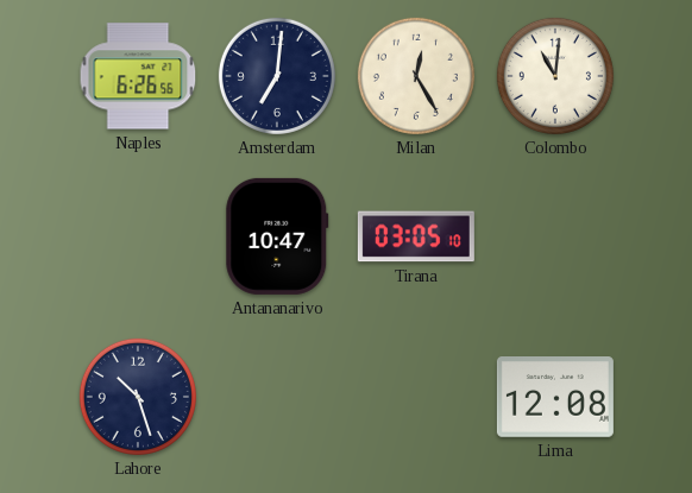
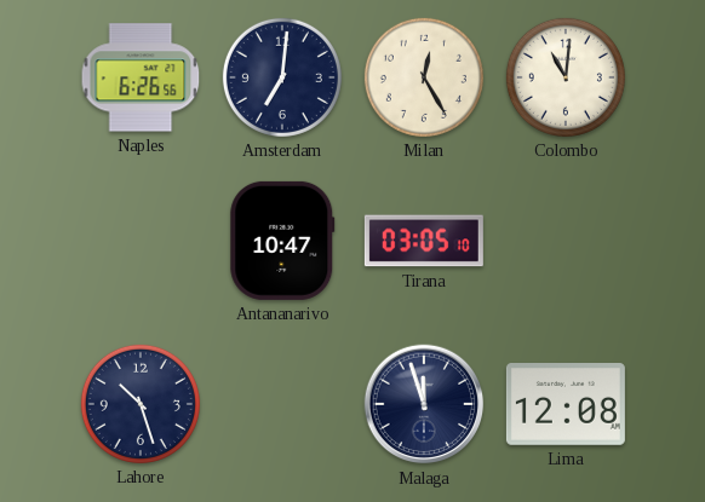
Malaga: none -> 11:57 (424, 404)
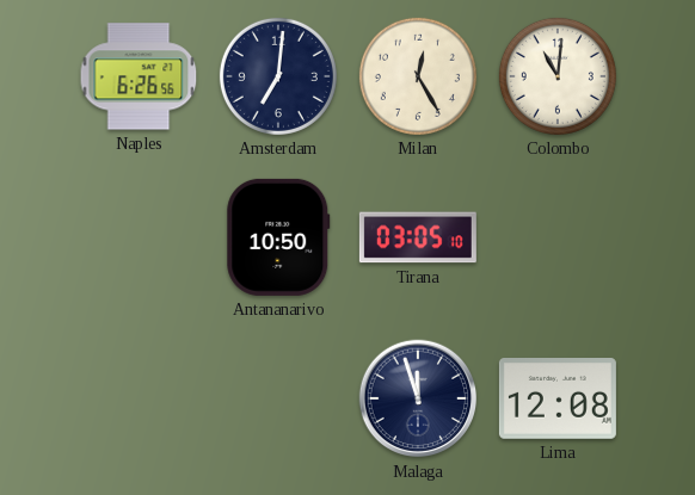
Antananarivo: 10:47 -> 10:50 (278, 237)
Lahore: 10:27 -> none (141, 404)
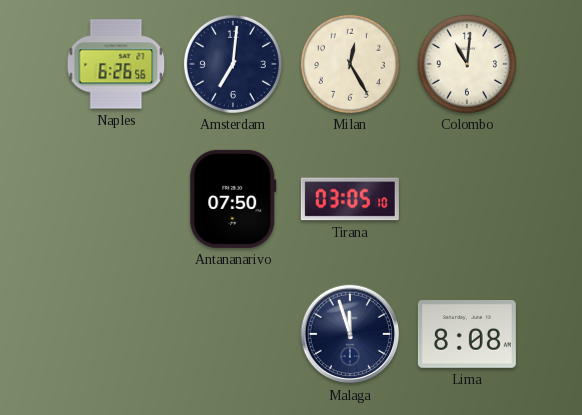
Antananarivo: 10:50 -> 07:50 (233, 199)
Lima: 12:08 -> 8:08 (467, 335)
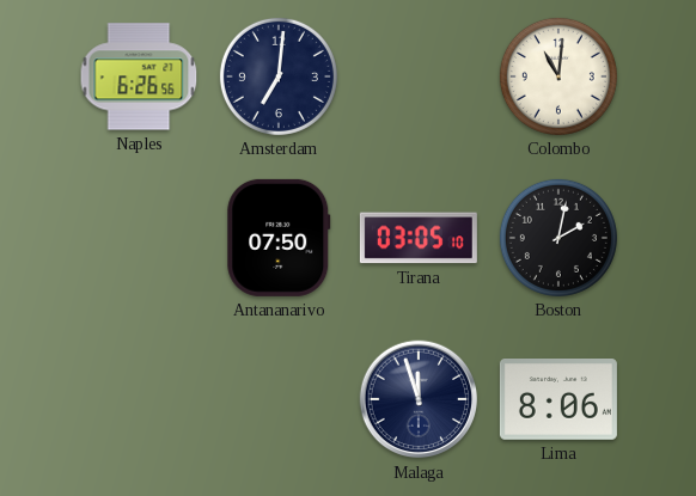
Milan: 12:25 -> none (350, 64)
Boston: none -> 2:02 (558, 238)
Lima: 8:08 -> 8:06 (558, 400)
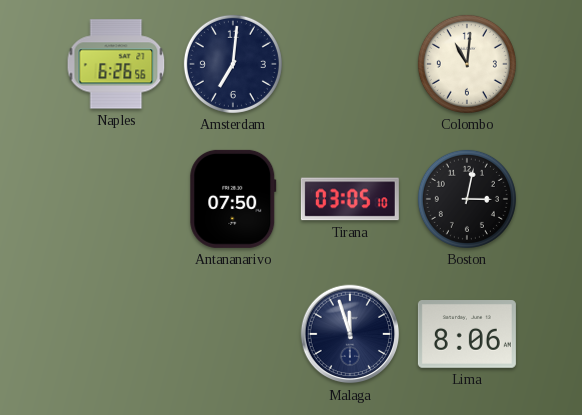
Boston: 2:02 -> 3:02 (467, 199)
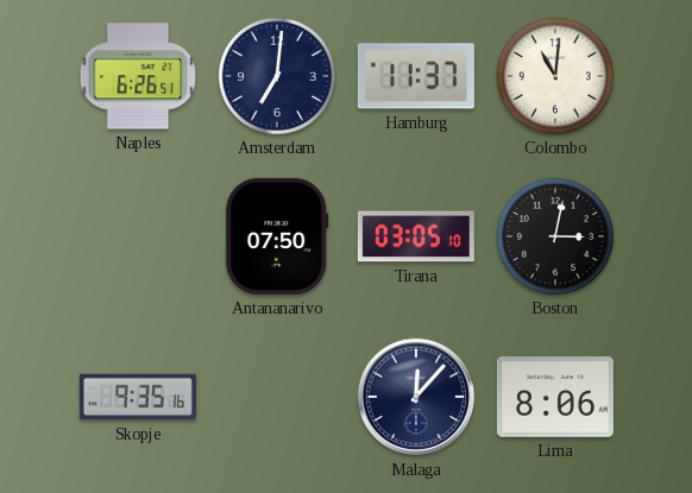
Naples: 6:26:56 -> 6:26:51 (138, 76)
Hamburg: none -> 11:37 (416, 76)
Skopje: none -> 9:35 (138, 397)
Malaga: 11:57 -> 12:07 (416, 397)
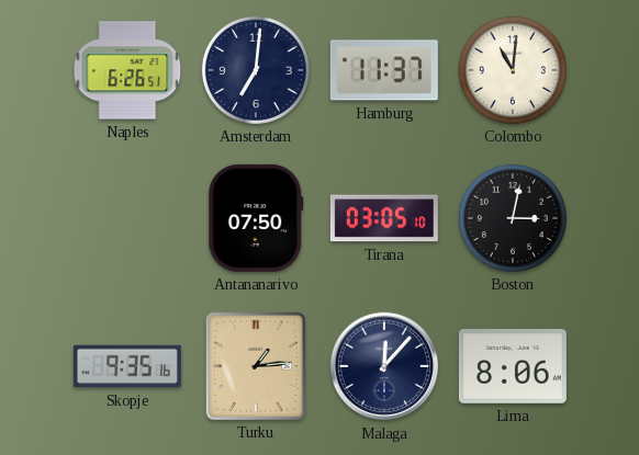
Turku: none -> 1:14 (256, 366)
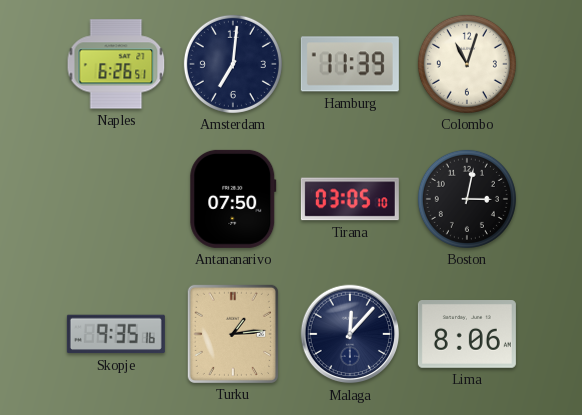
Hamburg: 11:37 -> 11:39 (350, 64)
Colombo: 11:01 -> 11:03 (467, 64)
